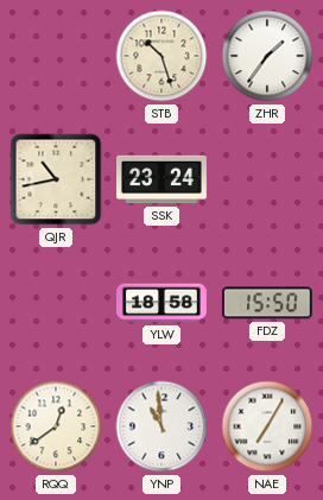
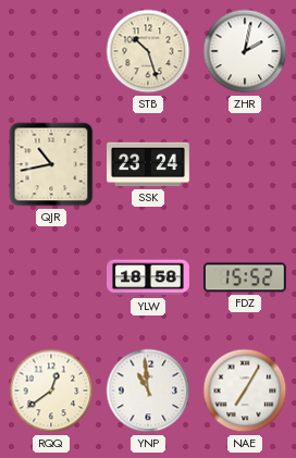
ZHR: 1:36 -> 2:02 (245, 51)
FDZ: 15:50 -> 15:52 (245, 277)
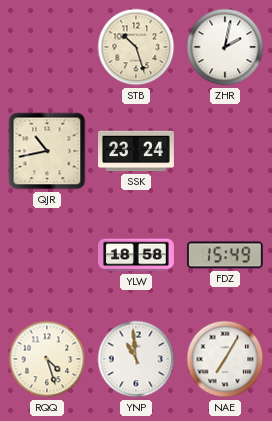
FDZ: 15:52 -> 15:49 (225, 255)
RQQ: 12:39 -> 4:27 (47, 359)
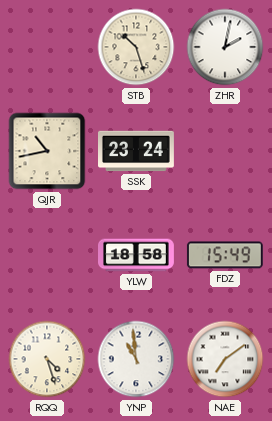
NAE: 7:05 -> 7:09 (225, 359)
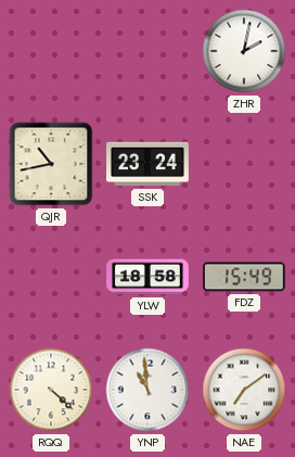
STB: 10:27 -> none (136, 47)
RQQ: 4:27 -> 4:22 (51, 390)
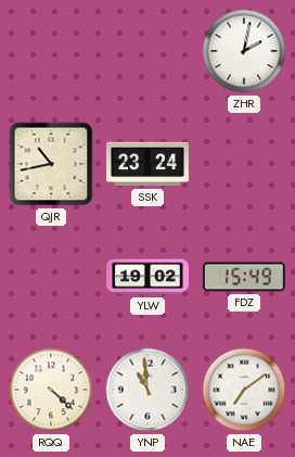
YLW: 18:58 -> 19:02 (149, 277)
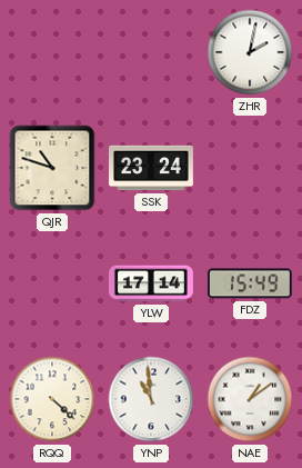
QJR: 10:43 -> 10:48 (52, 168)
YLW: 19:02 -> 17:14 (152, 283)
NAE: 7:09 -> 1:09 (250, 399)
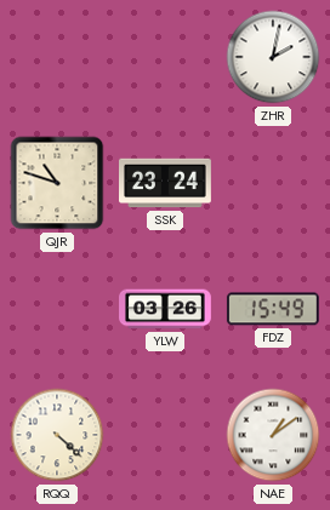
YLW: 17:14 -> 03:26 (166, 309)
YNP: 10:59 -> none (151, 399)
